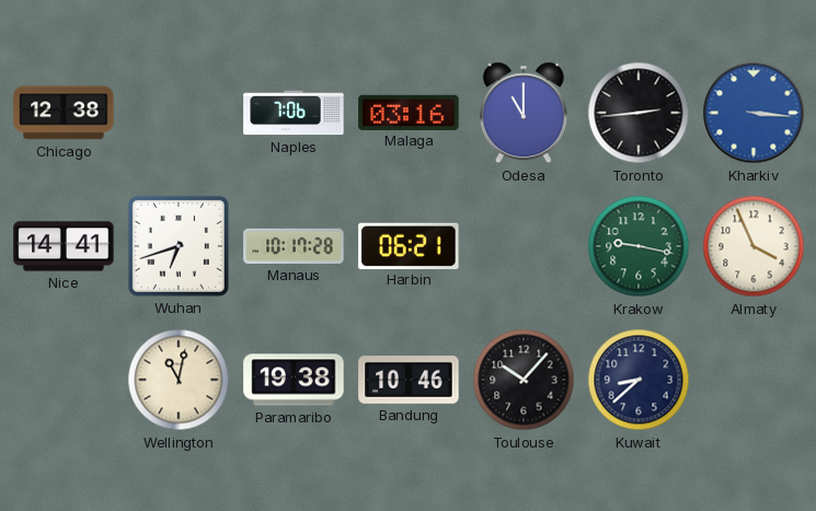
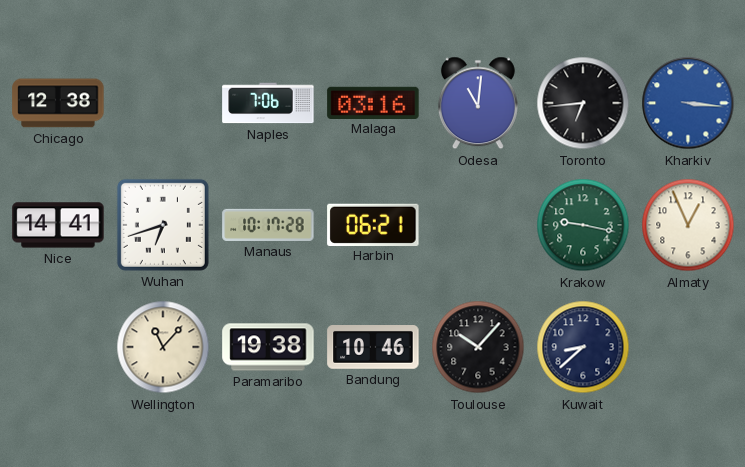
Odesa: 11:00 -> 11:01 (478, 103)
Toronto: 2:44 -> 6:44 (583, 103)
Almaty: 3:56 -> 12:56 (688, 225)
Wellington: 11:02 -> 11:07 (163, 347)
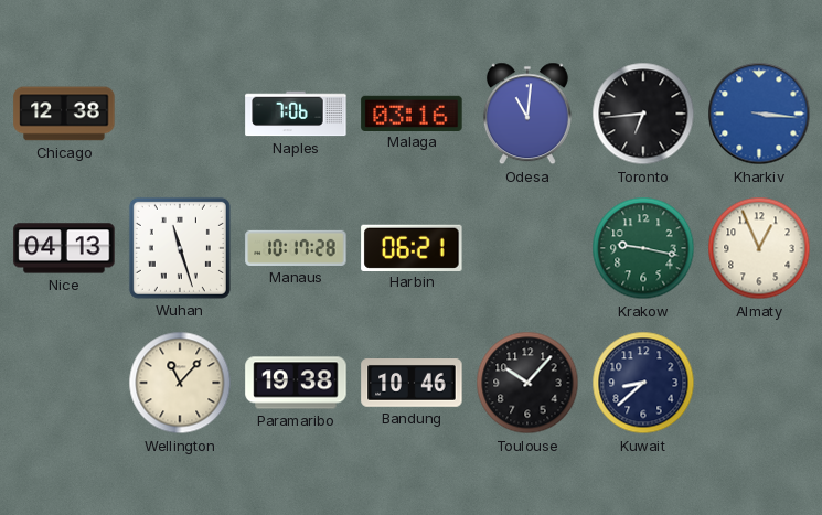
Nice: 14:41 -> 04:13 (64, 248)
Wuhan: 6:42 -> 11:27 (180, 248)
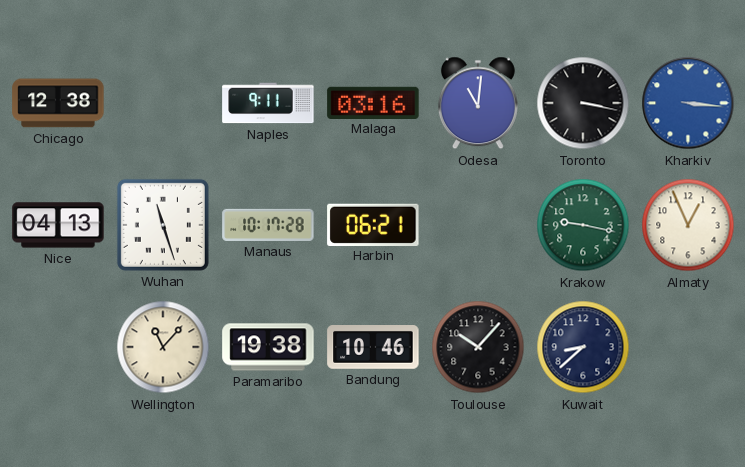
Naples: 7:06 -> 9:11 (268, 103)
Toronto: 6:44 -> 3:17 (583, 103)
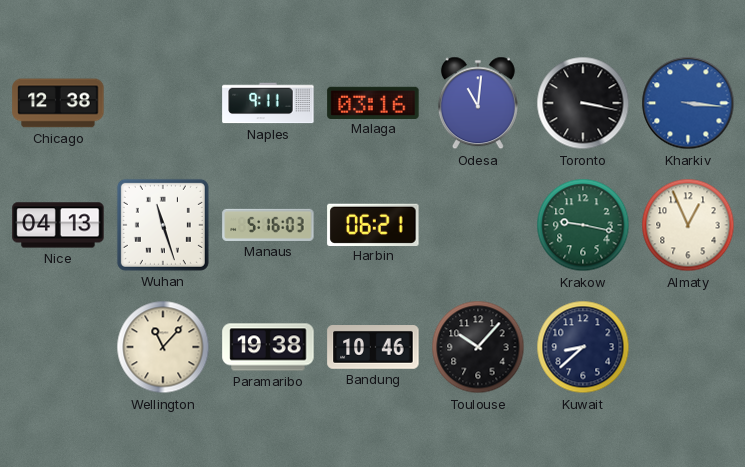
Manaus: 10:17 -> 5:16 (268, 225)
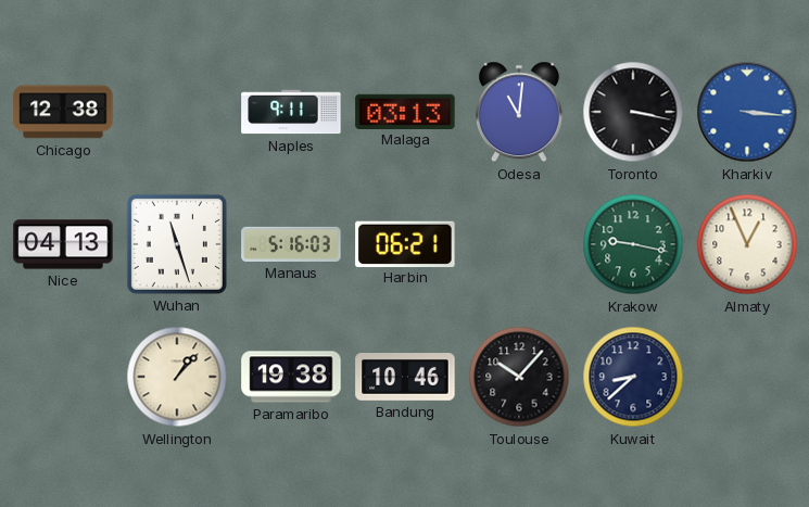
Malaga: 03:16 -> 03:13 (405, 111)
Wellington: 11:07 -> 1:07 (177, 377)
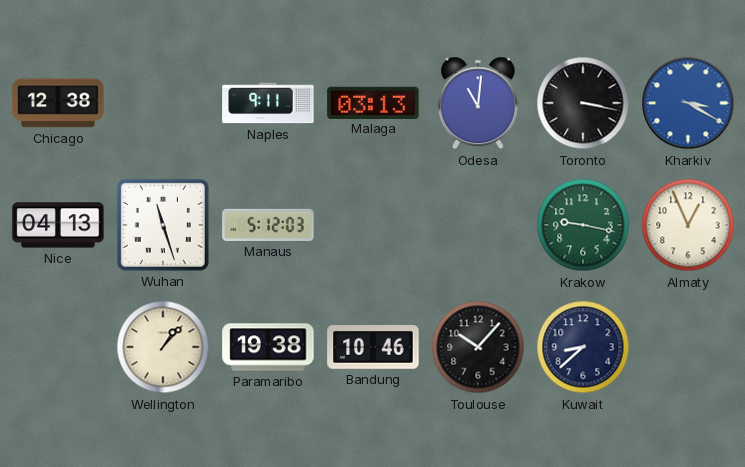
Kharkiv: 3:16 -> 3:20 (688, 103)
Manaus: 5:16 -> 5:12 (268, 225)
Harbin: 06:21 -> none (405, 243)
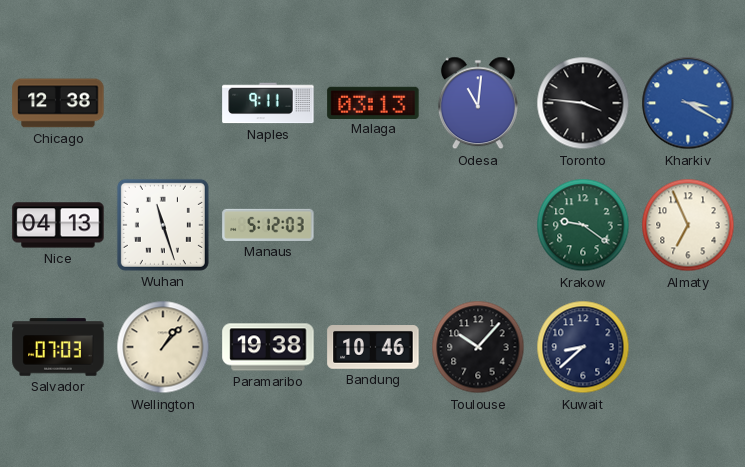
Toronto: 3:17 -> 3:46 (583, 103)
Krakow: 9:17 -> 9:21 (583, 225)
Almaty: 12:56 -> 6:56 (688, 225)
Salvador: none -> 07:03 (58, 347)
